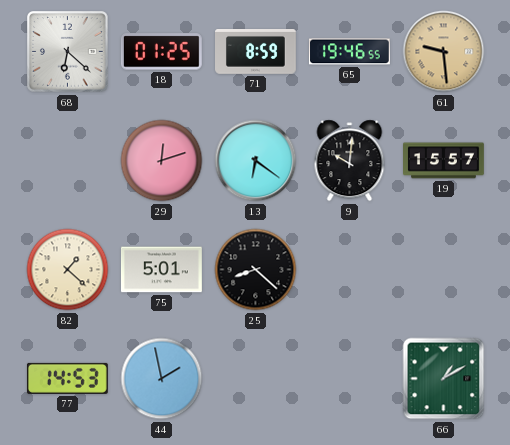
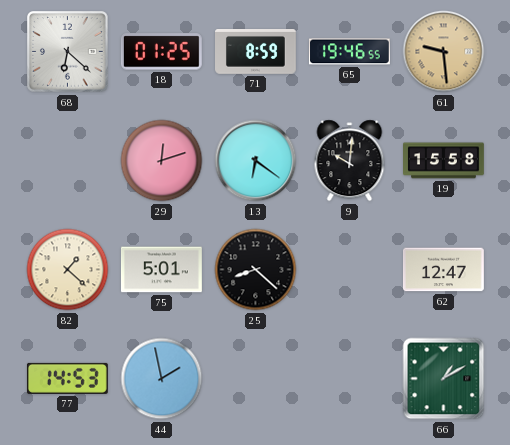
19: 15:57 -> 15:58 (444, 161)
62: none -> 12:47 (443, 270)
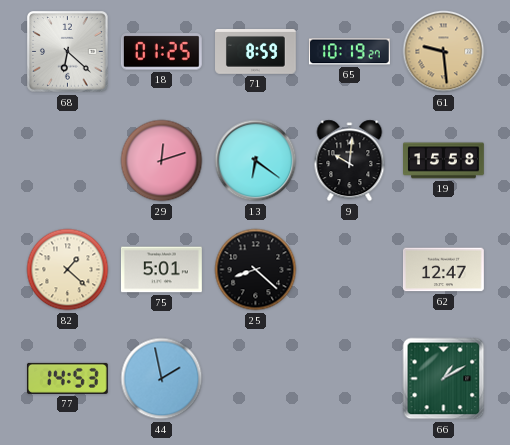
65: 19:46 -> 10:19 (349, 52)
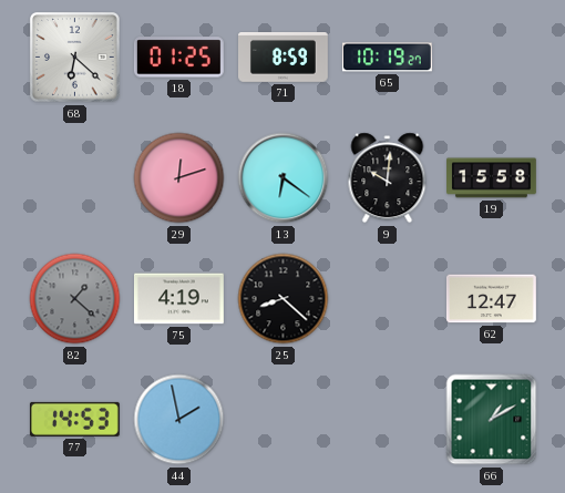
61: 9:29 -> none (444, 52)
82 dial: cream -> grey (75, 299)
75: 5:01 -> 4:19 (178, 299)
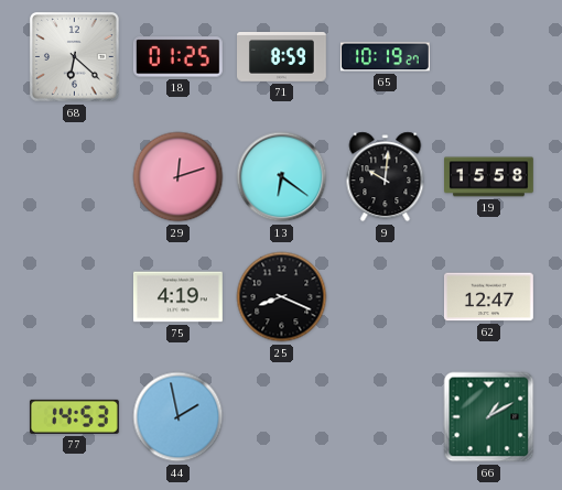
82: 1:22 -> none (75, 299)
25: 8:22 -> 8:19 (282, 297)
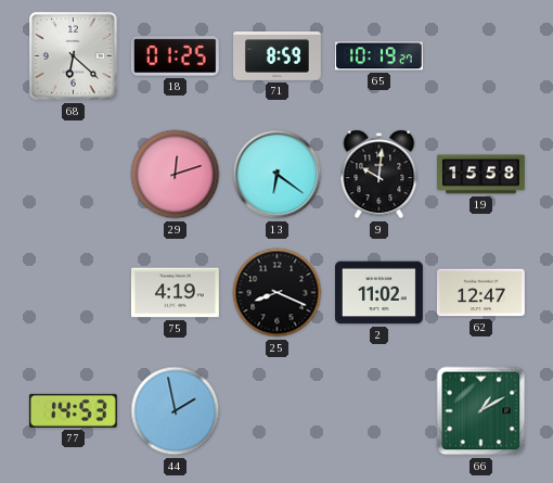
2: none -> 11:02 (380, 293)
